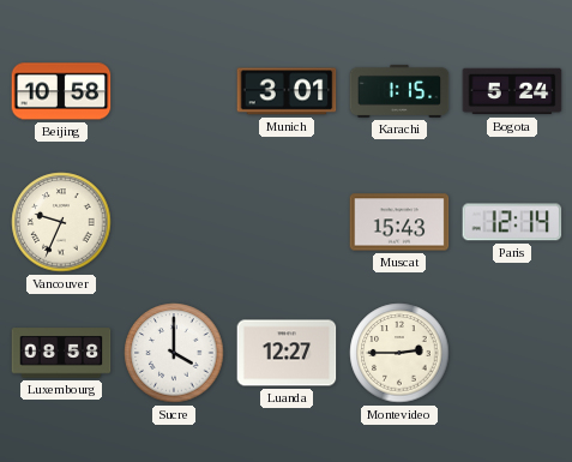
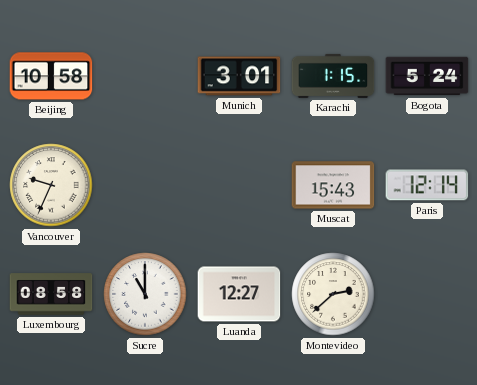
Sucre: 4:00 -> 11:00 (145, 294)
Montevideo: 2:45 -> 2:38 (333, 294)
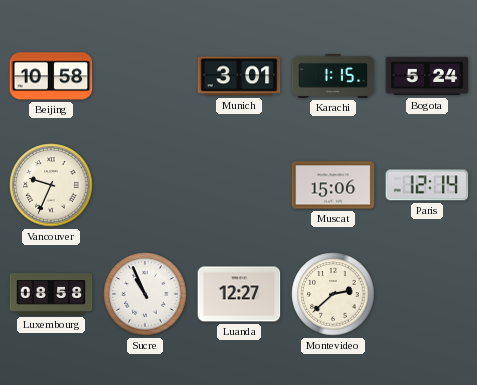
Muscat: 15:43 -> 15:06 (333, 185)
Sucre: 11:00 -> 10:56 (145, 294)
